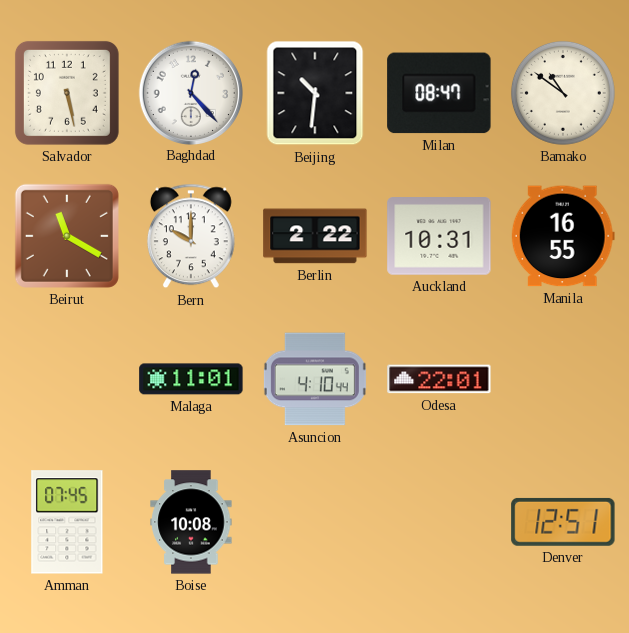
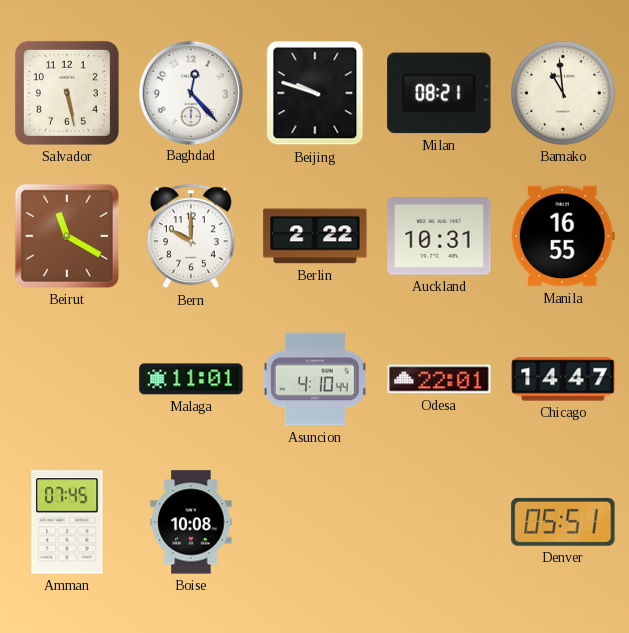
Beijing: 10:31 -> 9:48 (315, 93)
Milan: 08:47 -> 08:21 (439, 93)
Bamako: 10:51 -> 10:59 (563, 93)
Chicago: none -> 14:47 (563, 379)
Denver: 12:51 -> 05:51 (563, 522)
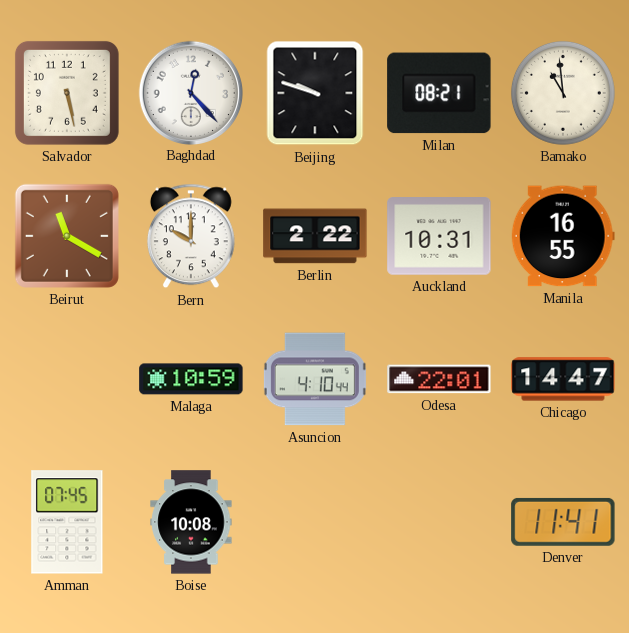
Malaga: 11:01 -> 10:59 (191, 379)
Denver: 05:51 -> 11:41 (563, 522)
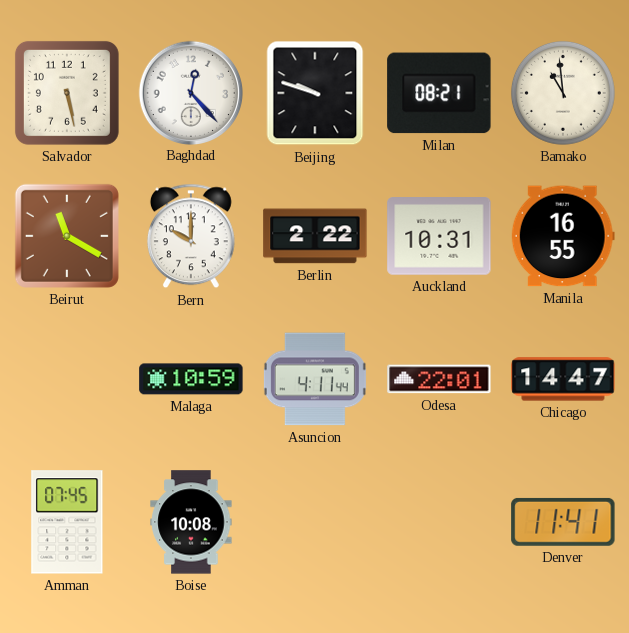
Asuncion: 4:10 -> 4:11 (315, 379)
